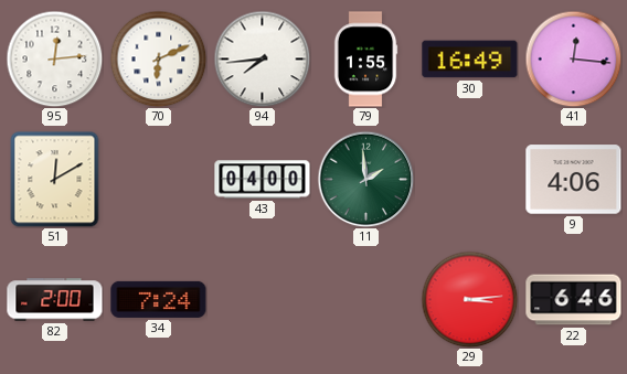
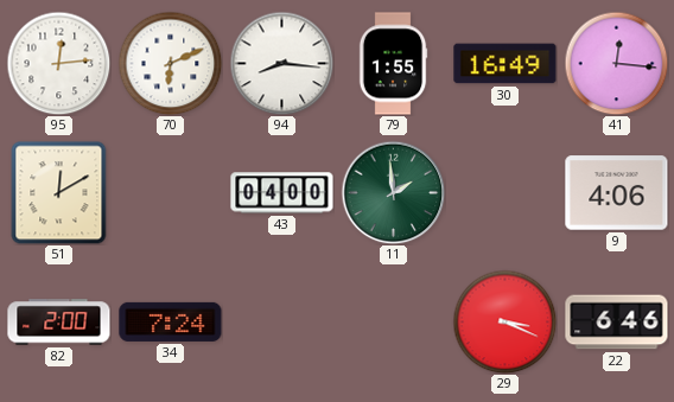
94: 7:44 -> 8:16 (281, 63)
29: 3:14 -> 3:19 (504, 321)
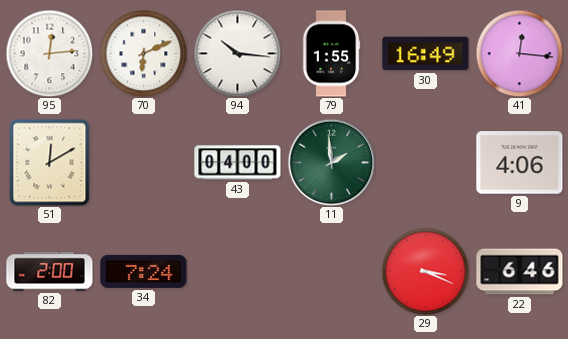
94: 8:16 -> 10:16 (237, 53)
